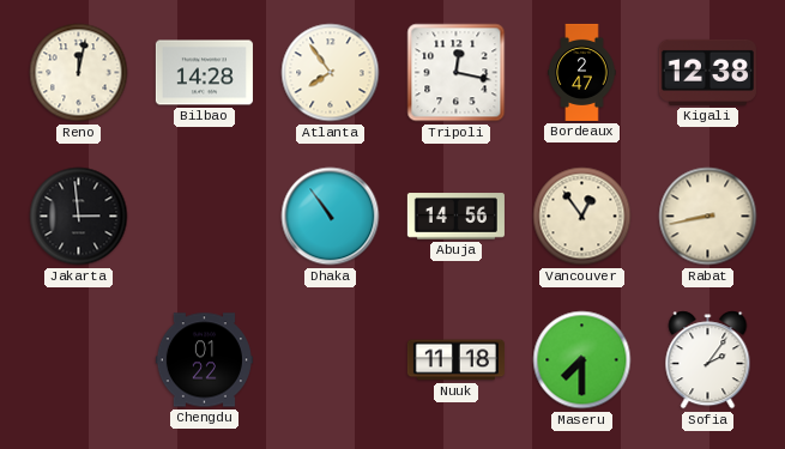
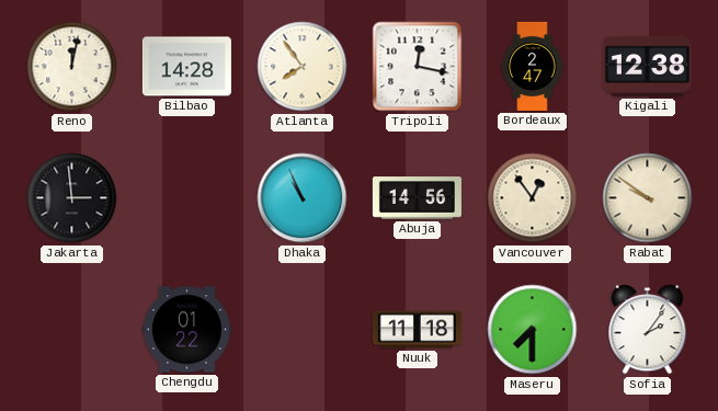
Dhaka: 10:54 -> 10:56 (303, 198)
Rabat: 8:43 -> 9:51 (648, 198)
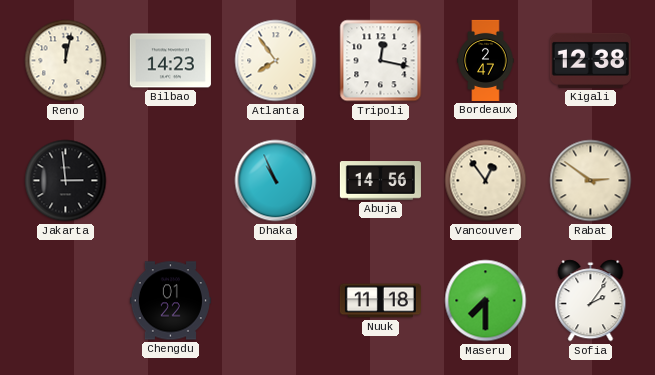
Bilbao: 14:28 -> 14:23 (170, 61)
Rabat: 9:51 -> 2:51 (591, 181)
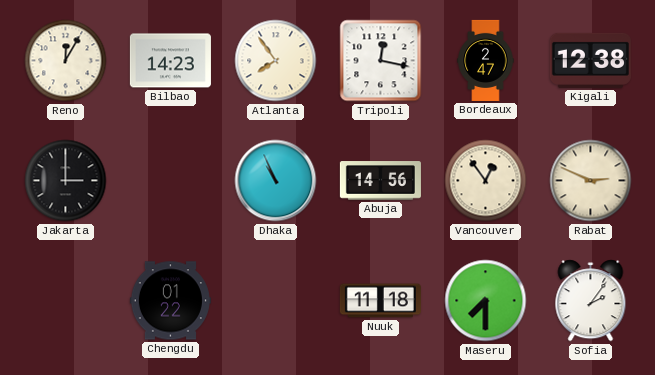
Reno: 12:02 -> 12:05 (66, 61)
Jakarta: 2:59 -> 3:00 (66, 181)
Rabat: 2:51 -> 2:49 (591, 181)
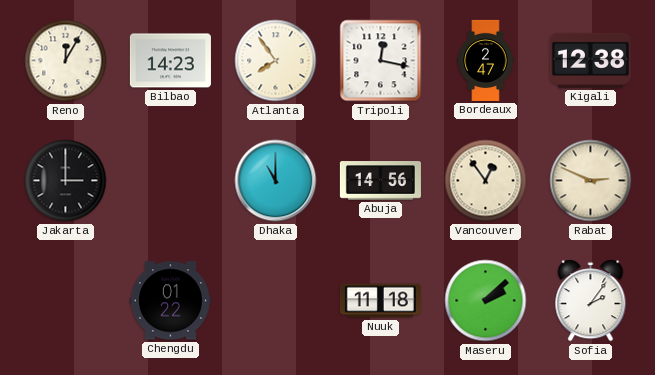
Dhaka: 10:56 -> 11:00 (276, 181)
Maseru: 7:30 -> 2:08 (486, 301)
